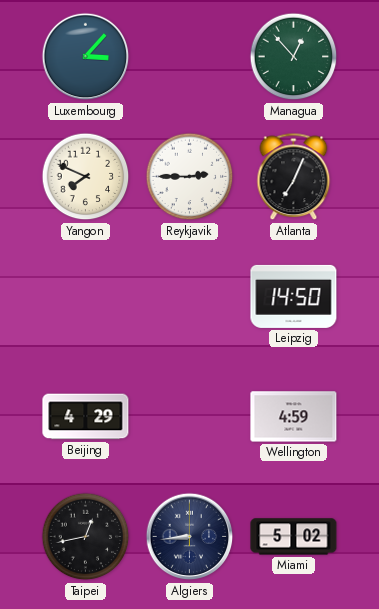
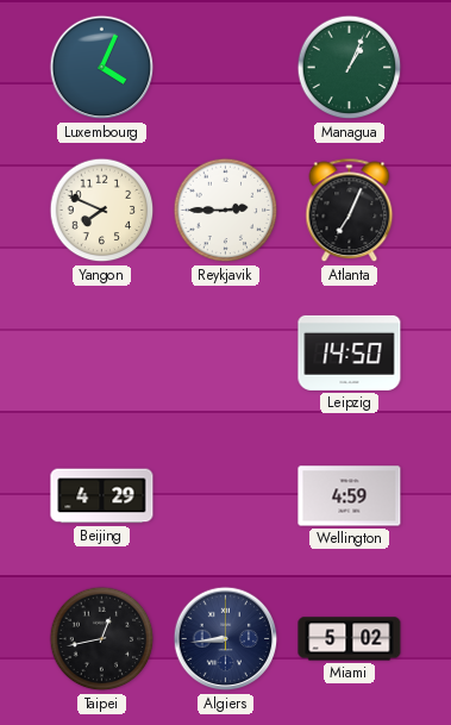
Luxembourg: 3:07 -> 4:04 (102, 68)
Managua: 12:53 -> 1:04 (350, 68)
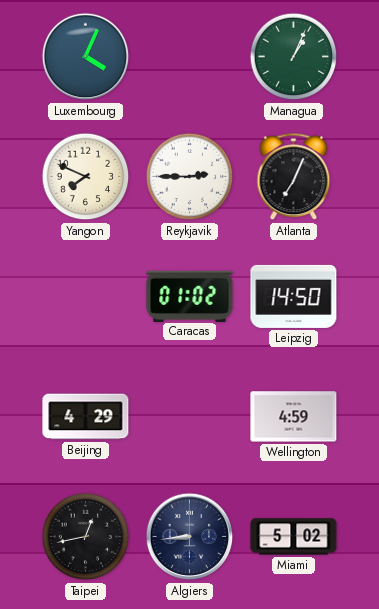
Caracas: none -> 01:02 (190, 296)
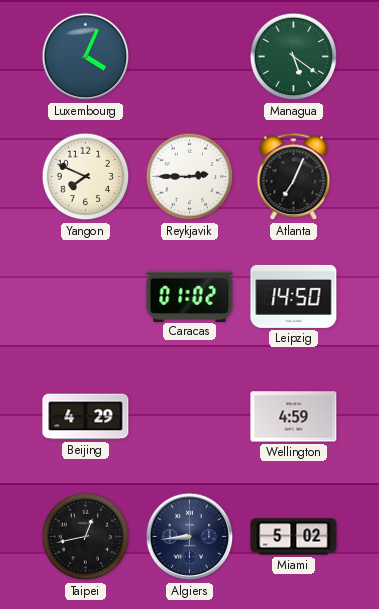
Managua: 1:04 -> 5:21 (294, 57)
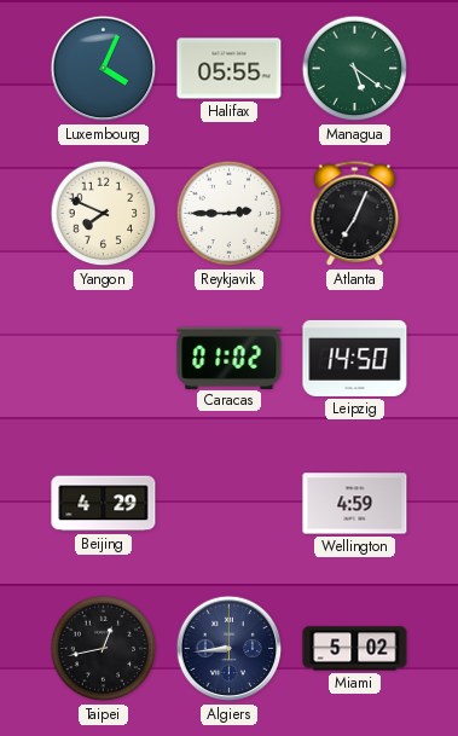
Halifax: none -> 05:55 (230, 69)
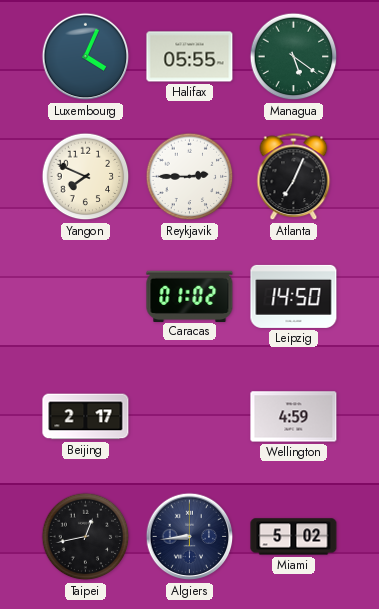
Beijing: 4:29 -> 2:17 (86, 417)
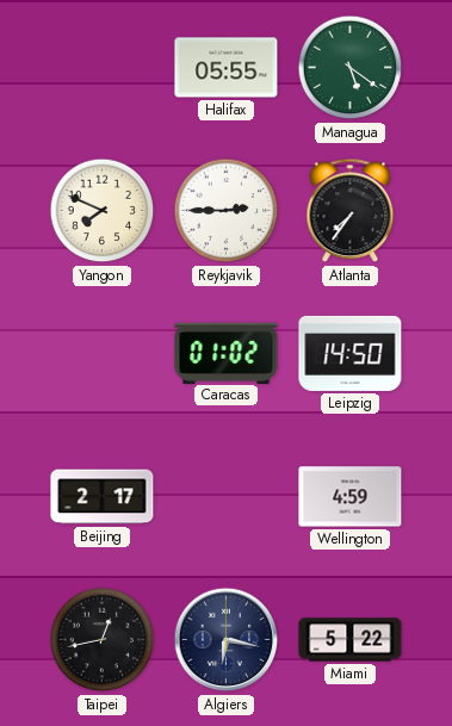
Luxembourg: 4:04 -> none (86, 57)
Atlanta: 7:04 -> 7:36 (351, 211)
Algiers: 8:44 -> 6:17 (227, 640)
Miami: 5:02 -> 5:22 (351, 640)
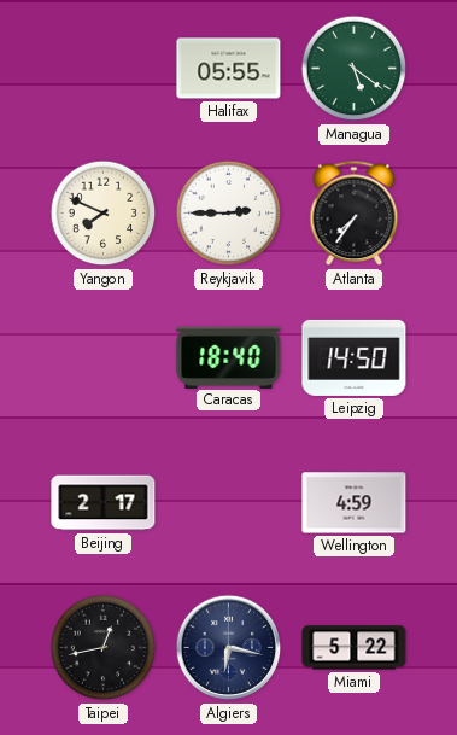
Caracas: 01:02 -> 18:40 (229, 357)
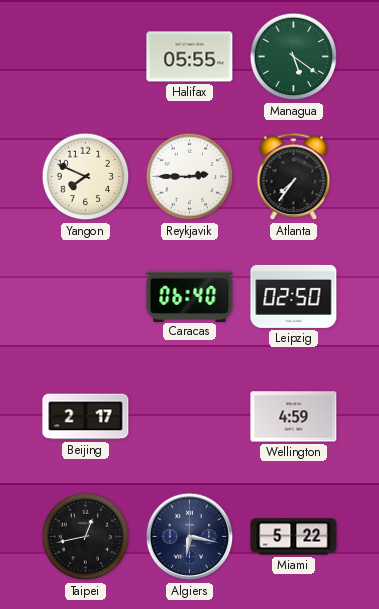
Caracas: 18:40 -> 06:40 (190, 296)
Leipzig: 14:50 -> 02:50 (294, 296)
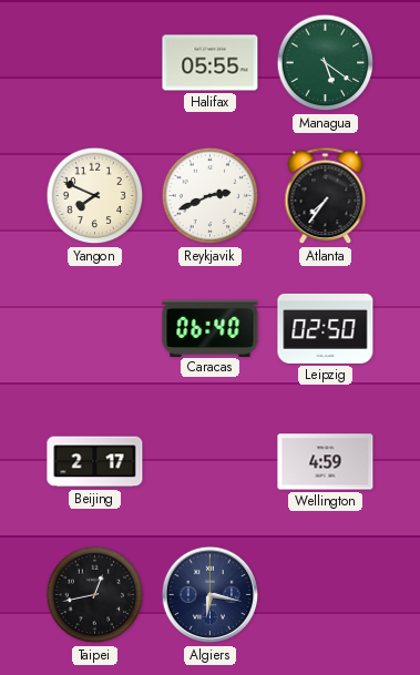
Reykjavik: 2:45 -> 2:41 (211, 196)
Miami: 5:22 -> none (294, 537)
